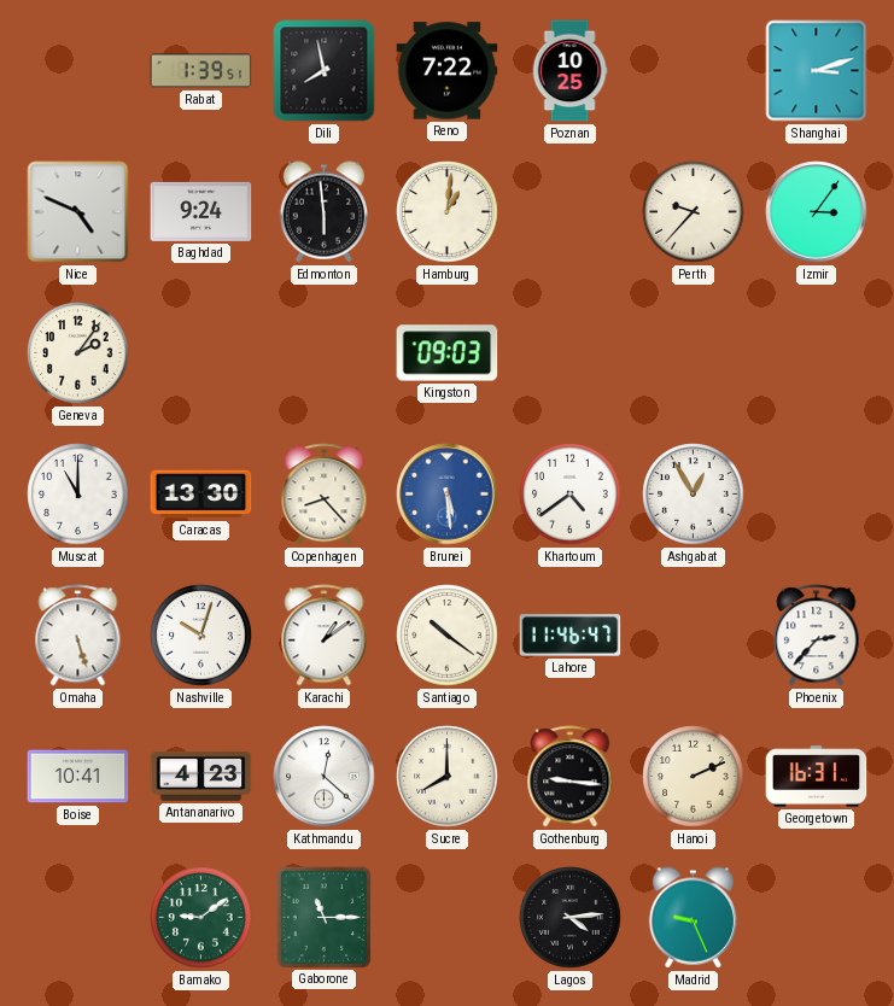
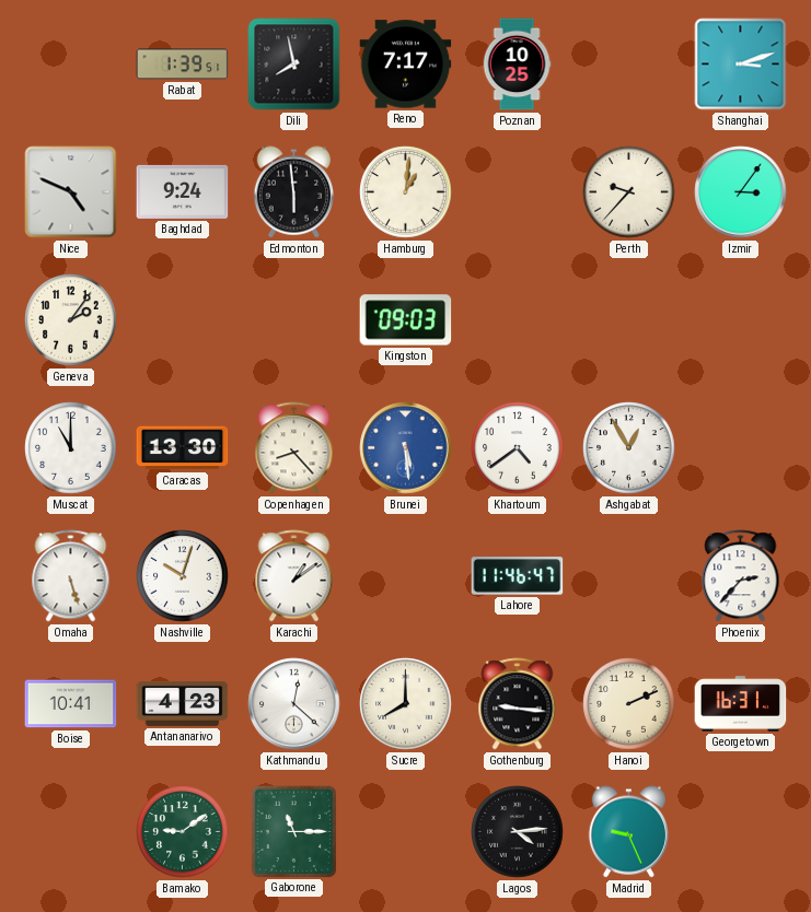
Reno: 7:22 -> 7:17 (406, 65)
Santiago: 10:21 -> none (448, 636)
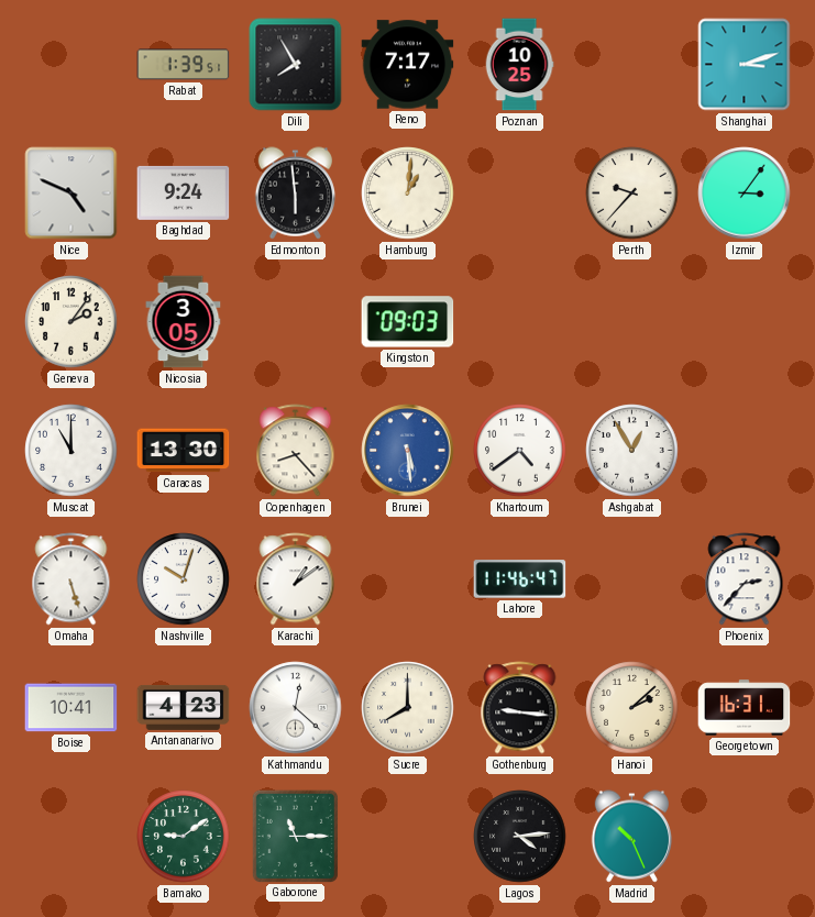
Dili: 7:58 -> 7:55 (296, 65)
Nicosia: none -> 3:05 (184, 322)
Hanoi: 2:11 -> 2:08 (632, 708)
Madrid: 9:26 -> 10:26 (631, 837)
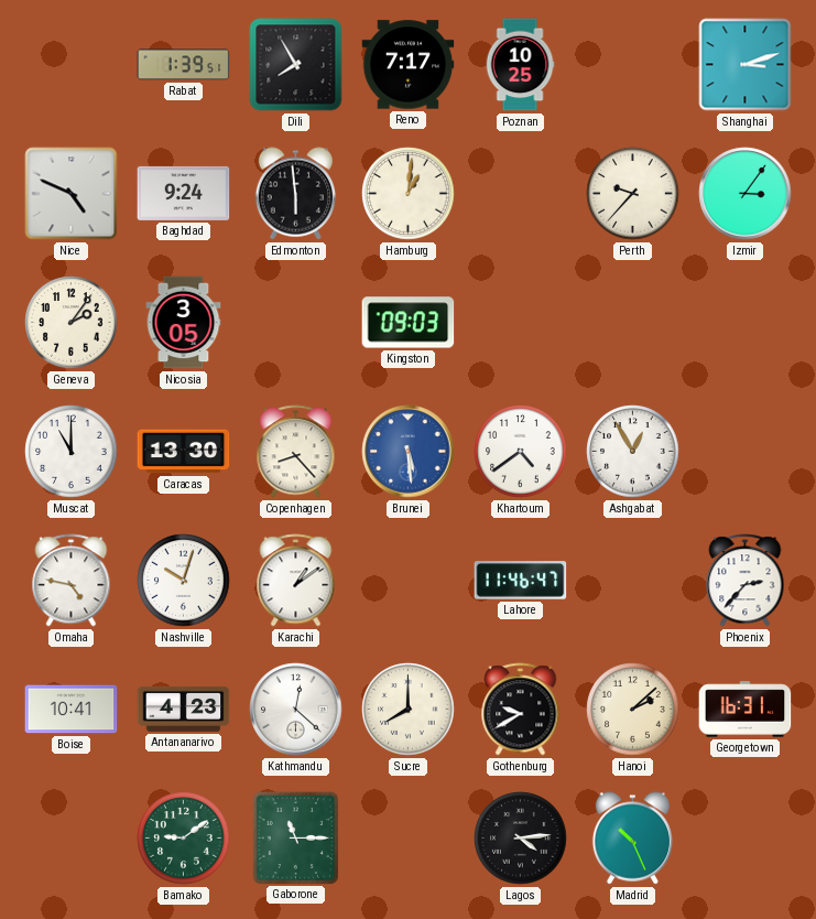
Omaha: 5:27 -> 4:47 (72, 581)
Gothenburg: 9:16 -> 9:40 (521, 710)
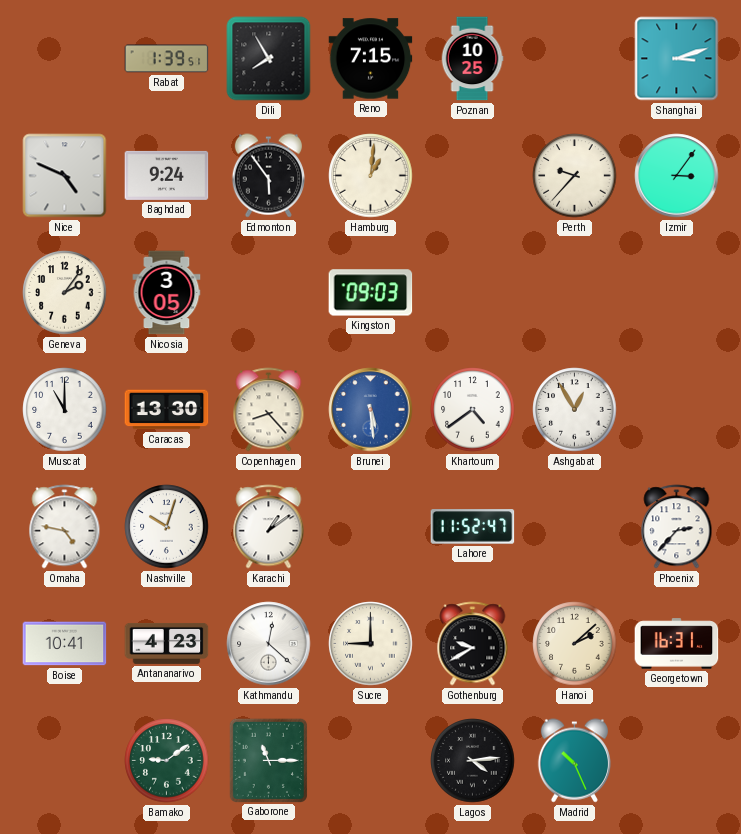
Reno: 7:17 -> 7:15 (371, 59)
Edmonton: 5:59 -> 5:54 (268, 176)
Lahore: 11:46 -> 11:52 (473, 527)
Sucre: 8:00 -> 9:00 (371, 644)
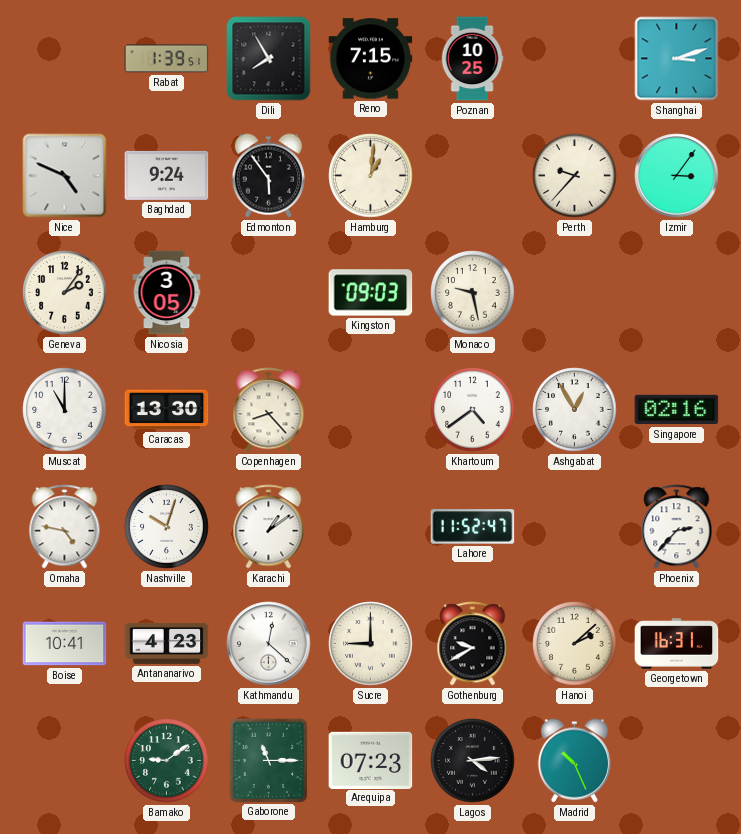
Monaco: none -> 9:28 (473, 293)
Brunei: 5:29 -> none (371, 410)
Singapore: none -> 02:16 (677, 410)
Arequipa: none -> 07:23 (371, 760)
